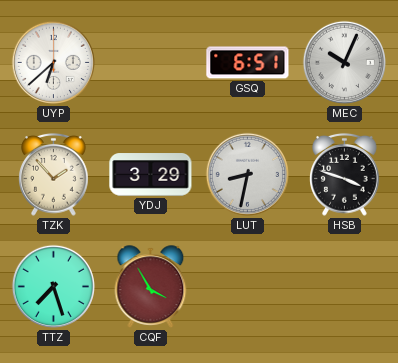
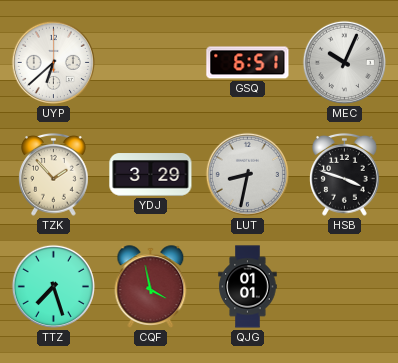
CQF: 3:55 -> 3:58 (151, 287)
QJG: none -> 01:01 (248, 287)
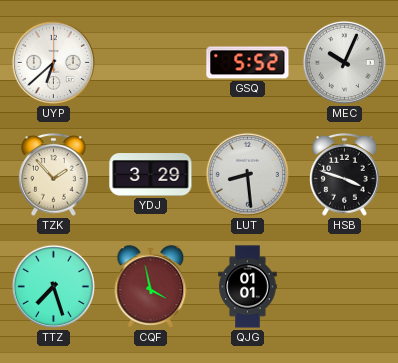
GSQ: 6:51 -> 5:52 (248, 63)
LUT: 8:32 -> 8:29 (247, 174)
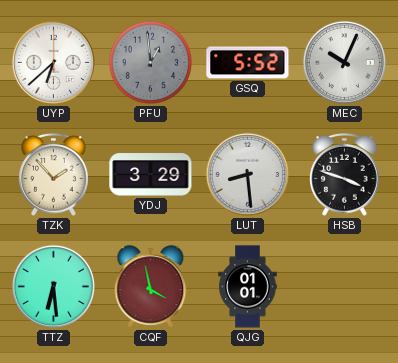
PFU: none -> 12:59 (151, 63)
TTZ: 7:27 -> 6:29 (53, 286)
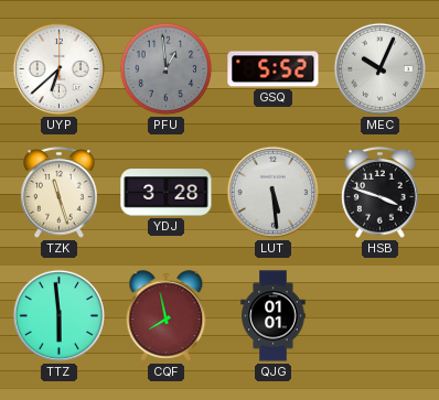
TZK: 1:53 -> 11:27 (60, 192)
YDJ: 3:29 -> 3:28 (167, 193)
LUT: 8:29 -> 5:29 (272, 192)
TTZ: 6:29 -> 5:59 (58, 315)
CQF: 3:58 -> 7:58 (167, 316)
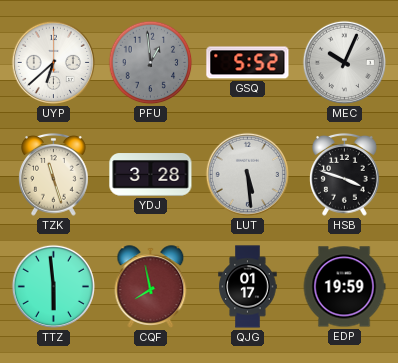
QJG: 01:01 -> 01:17 (248, 287)
EDP: none -> 19:59 (344, 287)
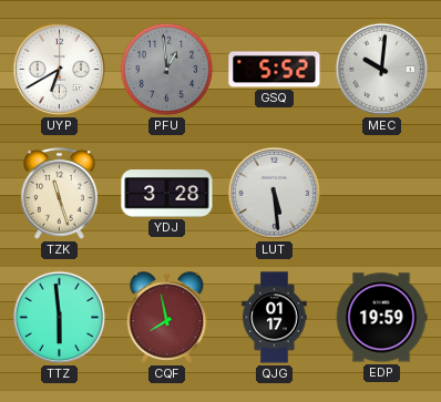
UYP: 6:38 -> 6:40 (59, 69)
MEC: 10:04 -> 10:01 (381, 69)
HSB: 3:48 -> none (345, 174)
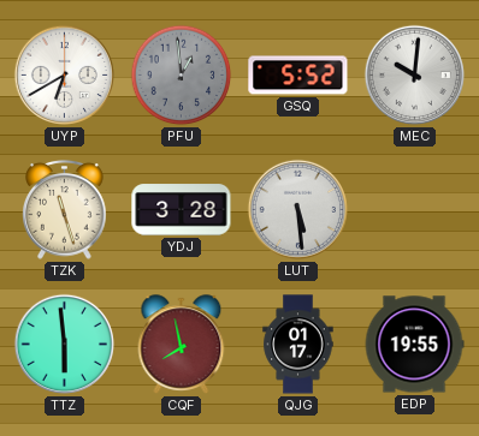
EDP: 19:59 -> 19:55 (414, 345)
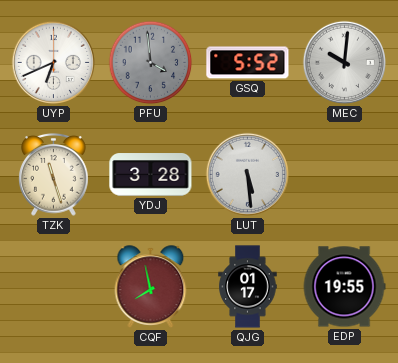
UYP: 6:40 -> 6:41 (53, 62)
PFU: 12:59 -> 3:59 (151, 63)
TTZ: 5:59 -> none (64, 344)
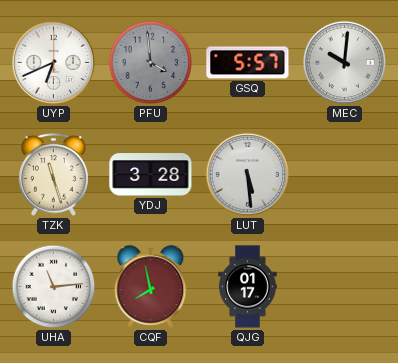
GSQ: 5:52 -> 5:57 (248, 63)
UHA: none -> 11:14 (54, 287)
EDP: 19:55 -> none (344, 287)
